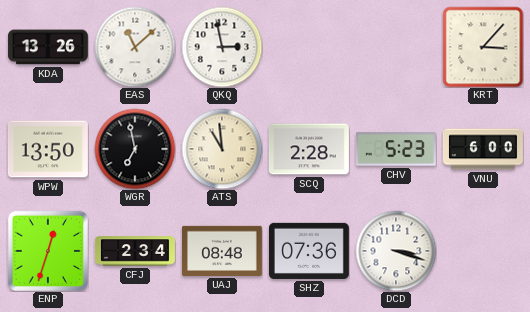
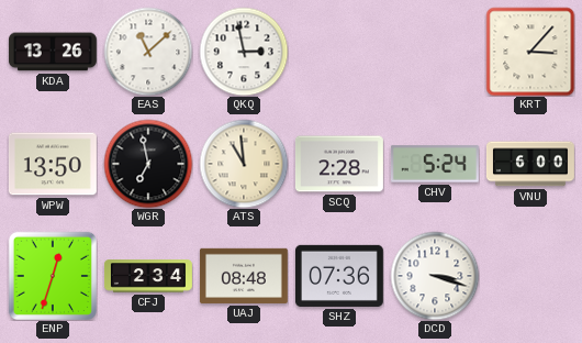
CHV: 5:23 -> 5:24 (435, 164)
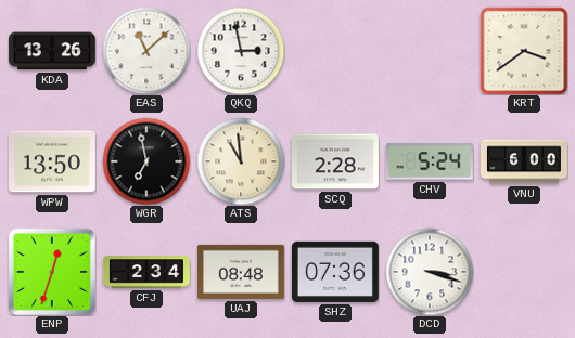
KRT: 3:07 -> 3:39 (524, 51)
